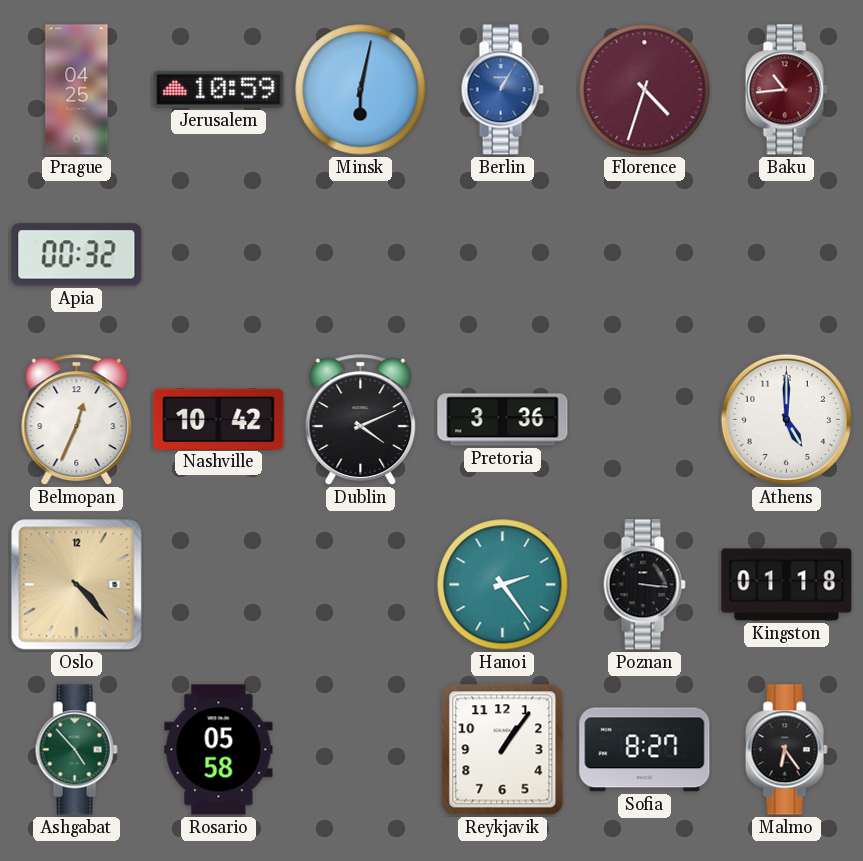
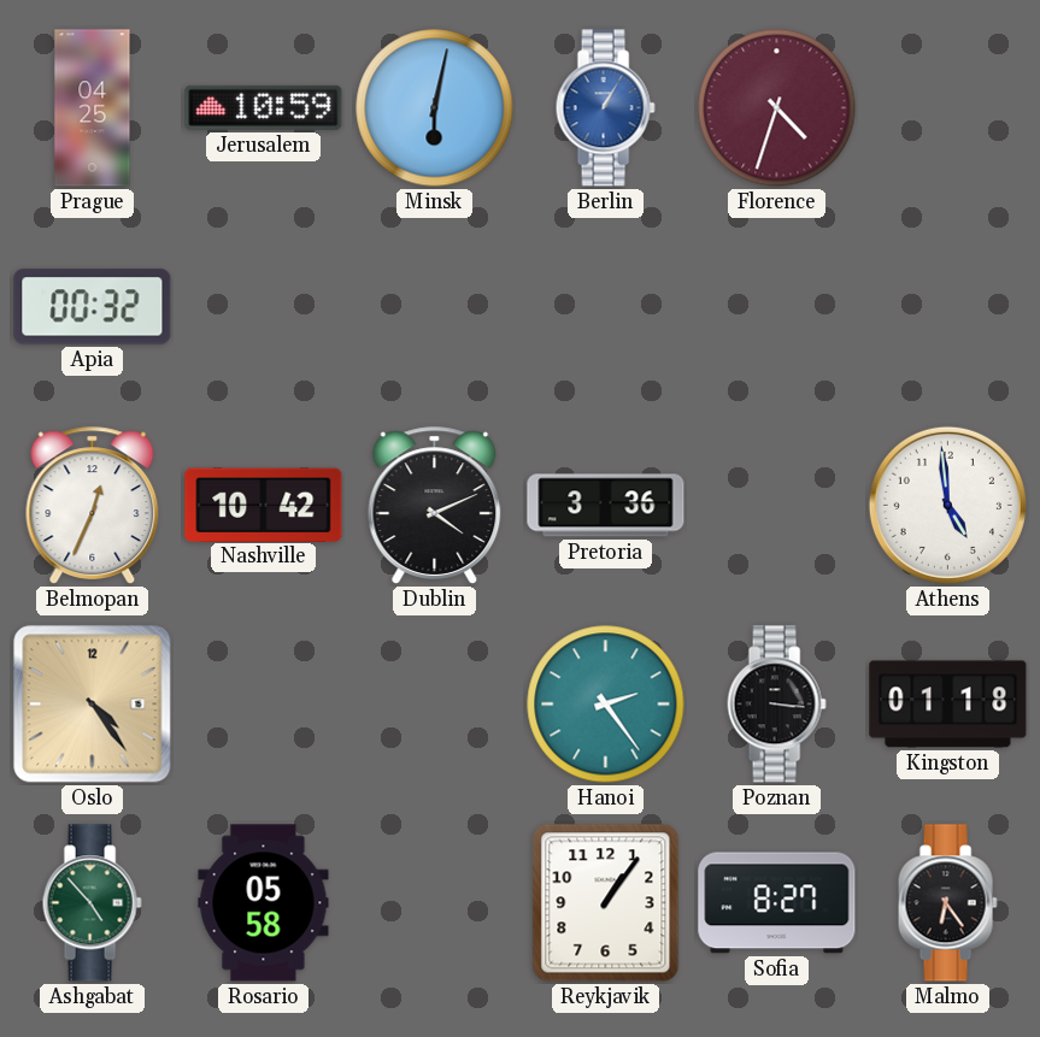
Baku: 10:44 -> none (786, 90)
Athens: 5:00 -> 4:59 (947, 505)
Oslo: 4:23 -> 4:24 (93, 705)
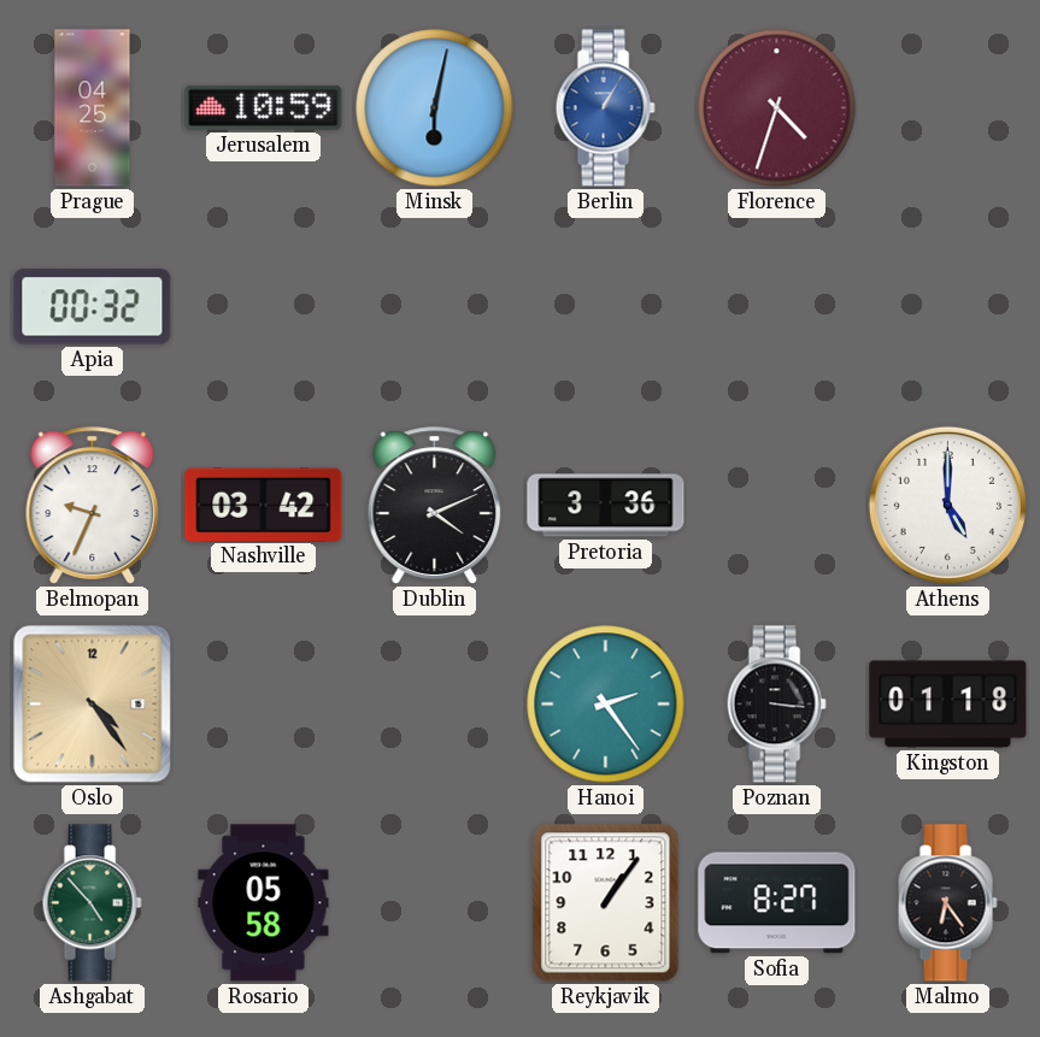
Belmopan: 12:34 -> 9:34 (93, 506)
Nashville: 10:42 -> 03:42 (264, 505)
Athens: 4:59 -> 5:00 (947, 505)
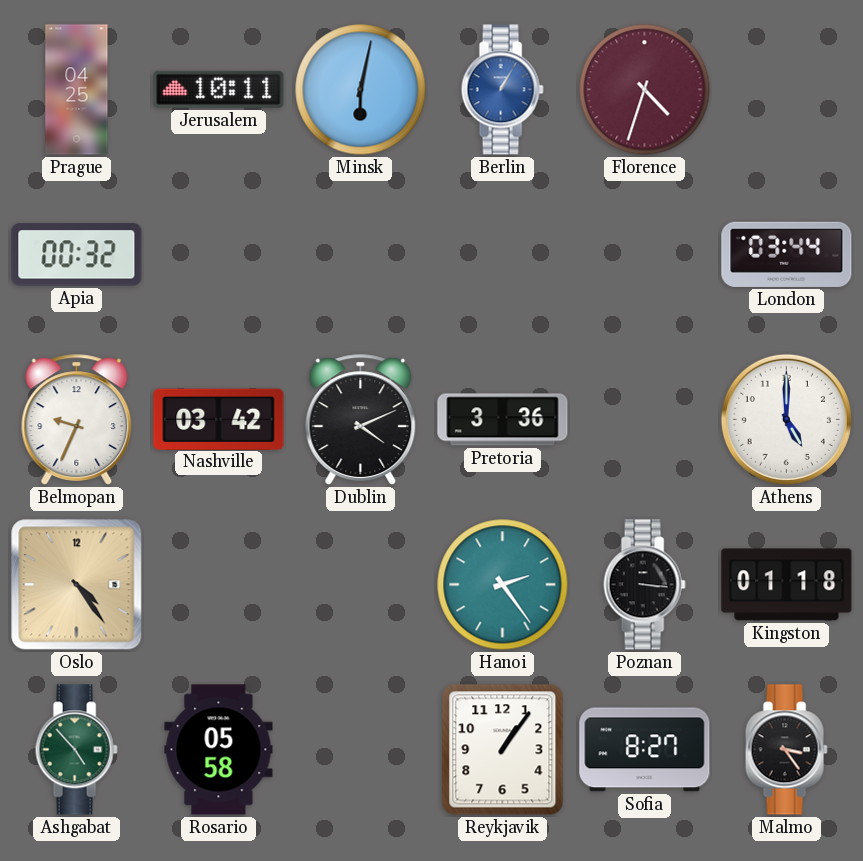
Jerusalem: 10:59 -> 10:11 (219, 89)
London: none -> 03:44 (787, 254)
Malmo: 6:24 -> 3:24 (786, 750)
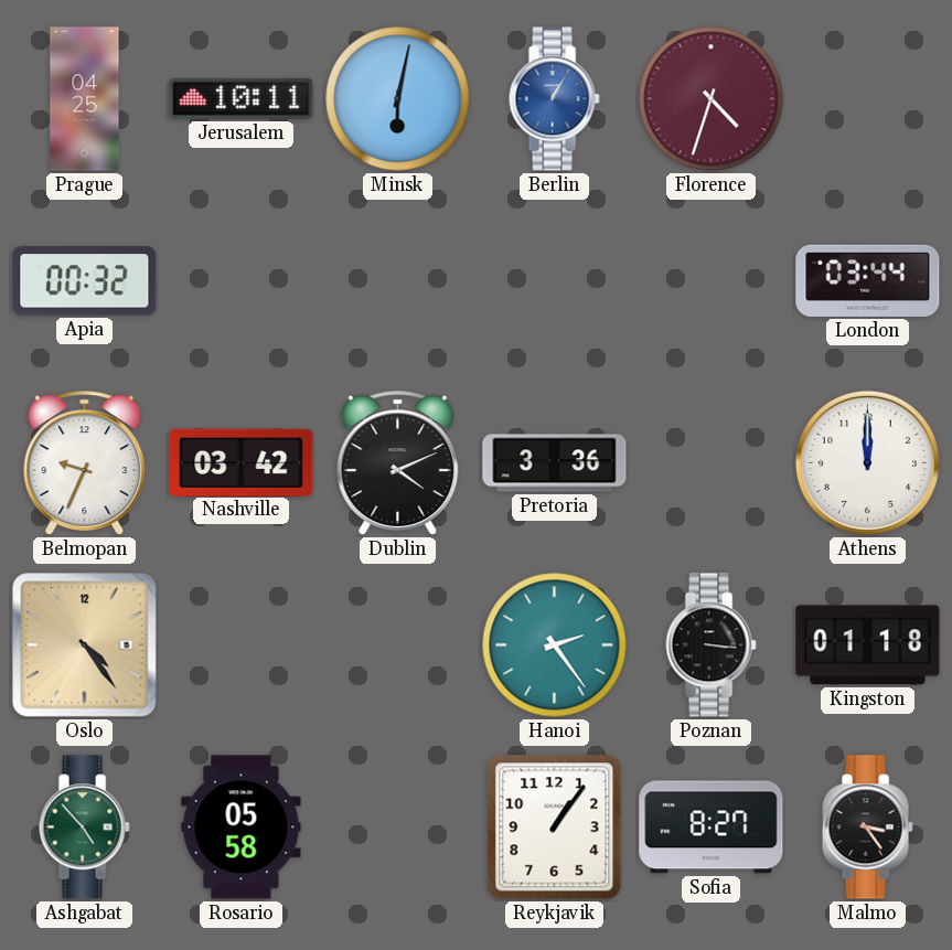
Athens: 5:00 -> 12:00 (867, 462)
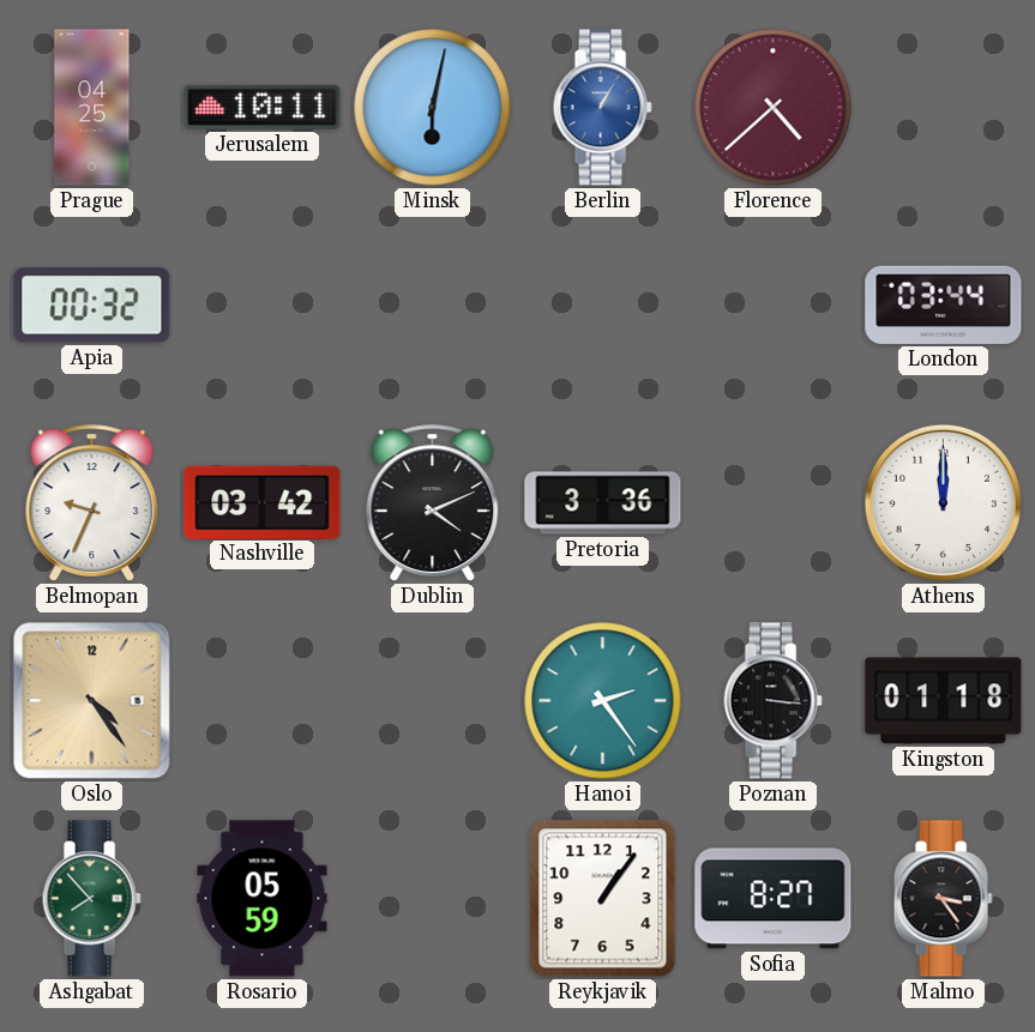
Florence: 4:33 -> 4:38 (774, 108)
Ashgabat: 4:53 -> 7:53 (91, 899)
Rosario: 05:58 -> 05:59 (263, 899)
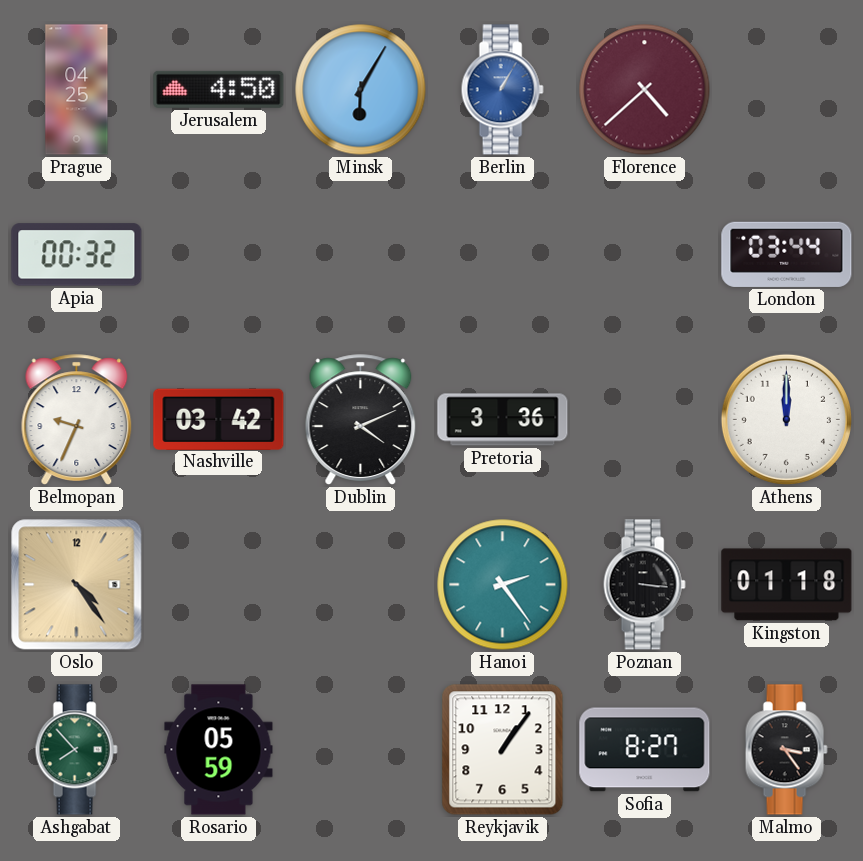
Jerusalem: 10:11 -> 4:50 (219, 89)
Minsk: 6:02 -> 6:05 (361, 90)
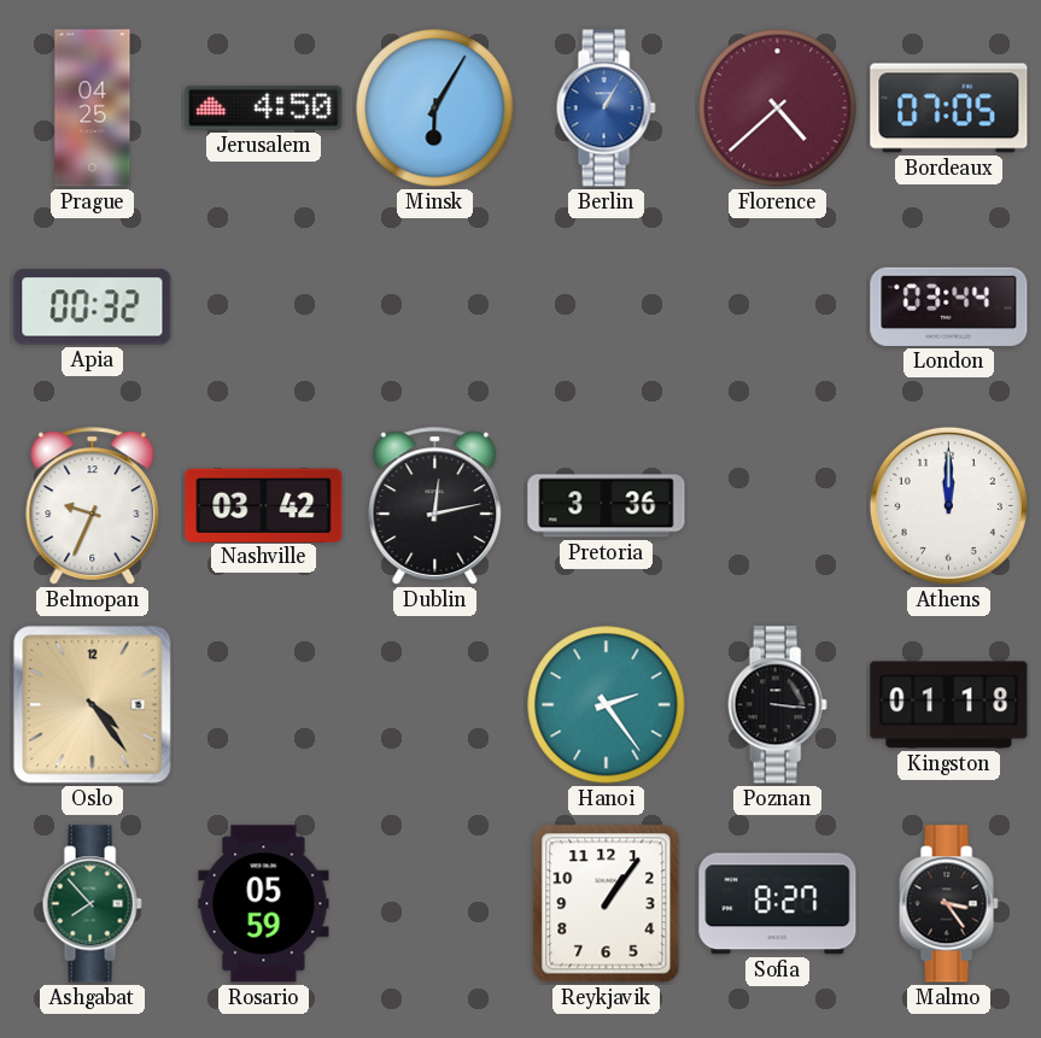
Bordeaux: none -> 07:05 (949, 109)
Dublin: 4:11 -> 12:13 (435, 506)
